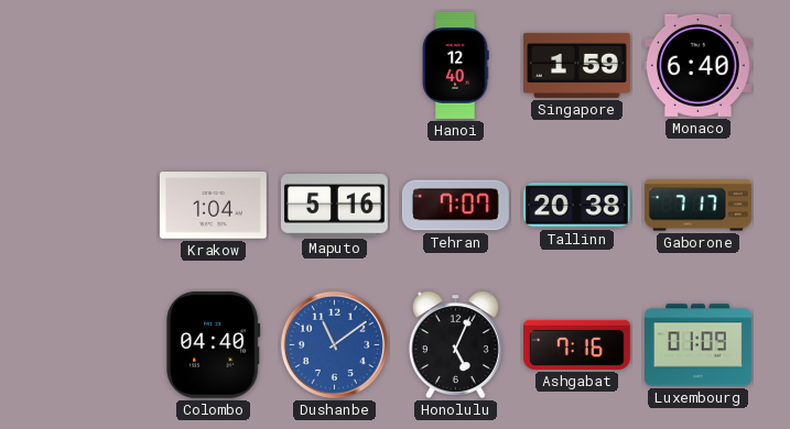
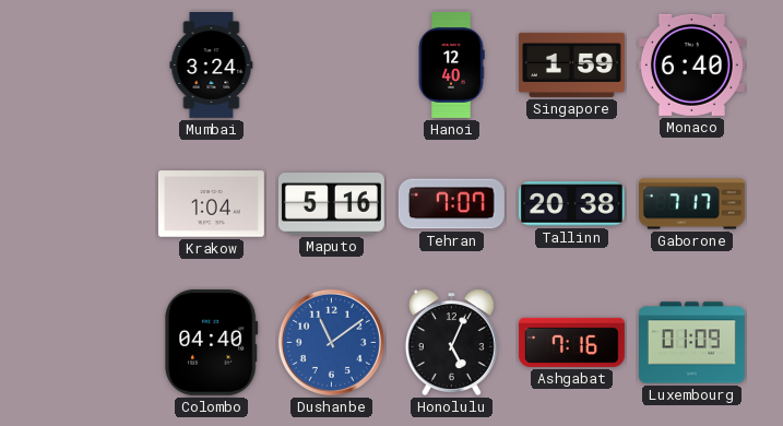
Mumbai: none -> 3:24 (212, 66)
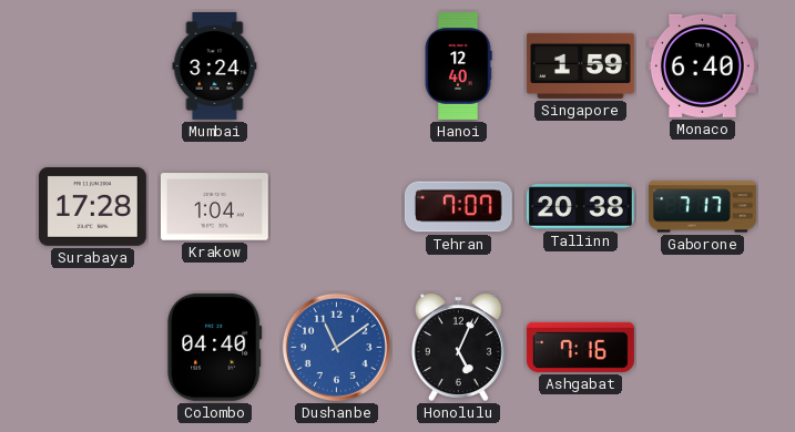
Surabaya: none -> 17:28 (92, 206)
Maputo: 5:16 -> none (331, 204)
Luxembourg: 01:09 -> none (692, 343)
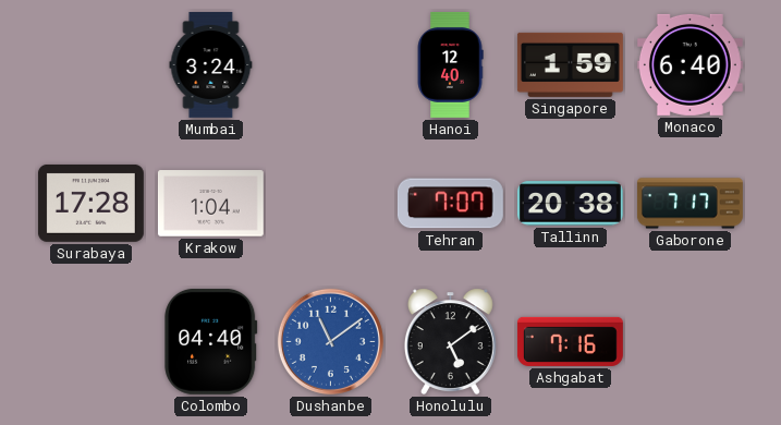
Honolulu: 5:04 -> 5:09 (450, 341)
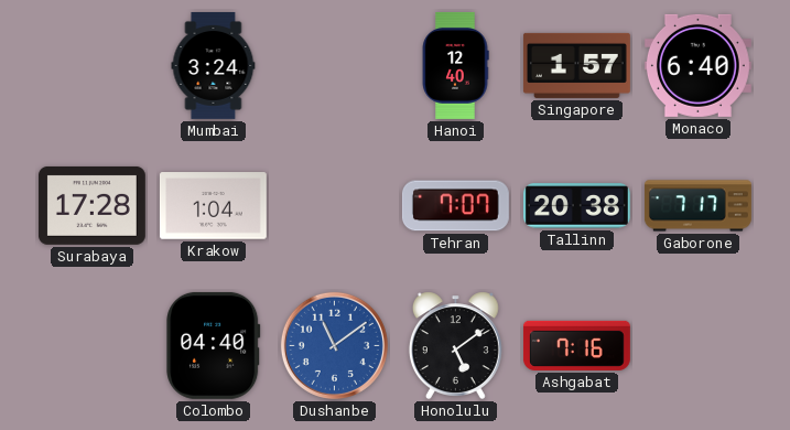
Singapore: 1:59 -> 1:57 (576, 65)
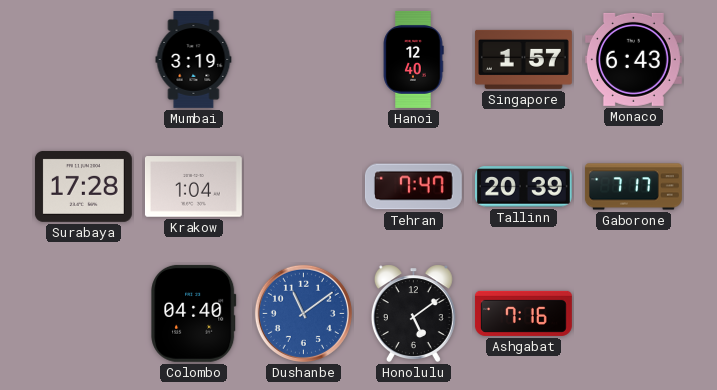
Mumbai: 3:24 -> 3:19 (194, 60)
Monaco: 6:40 -> 6:43 (633, 59)
Tehran: 7:07 -> 7:47 (413, 187)
Tallinn: 20:38 -> 20:39 (523, 187)
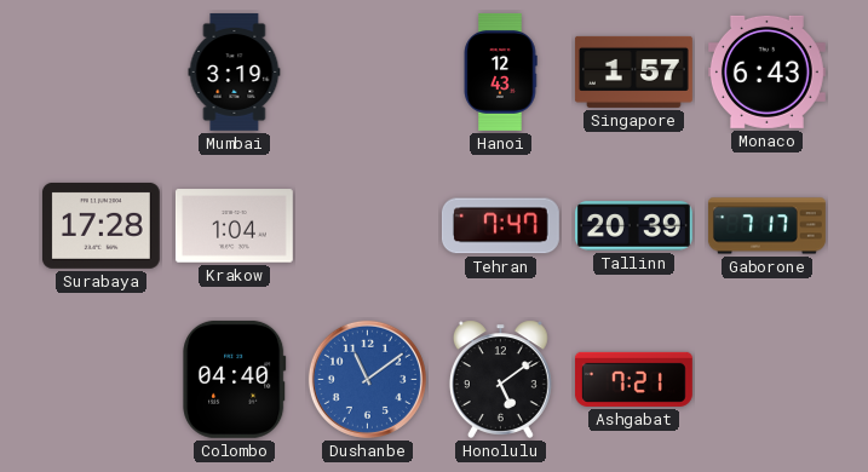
Hanoi: 12:40 -> 12:43 (500, 71)
Ashgabat: 7:16 -> 7:21 (633, 379)
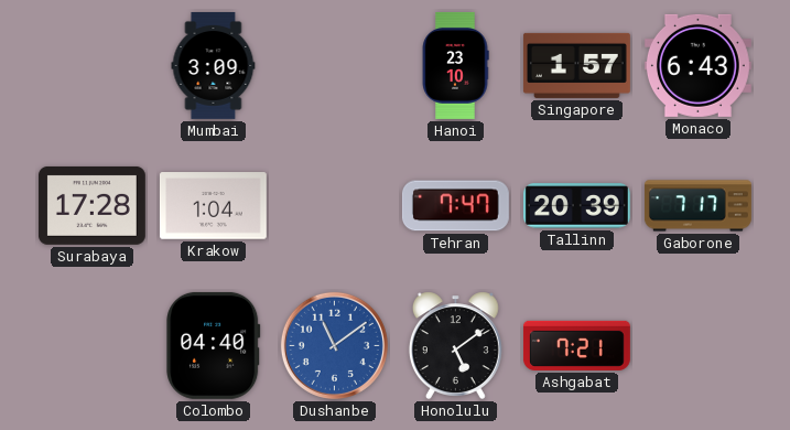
Mumbai: 3:19 -> 3:09 (214, 66)
Hanoi: 12:43 -> 23:10 (455, 65)
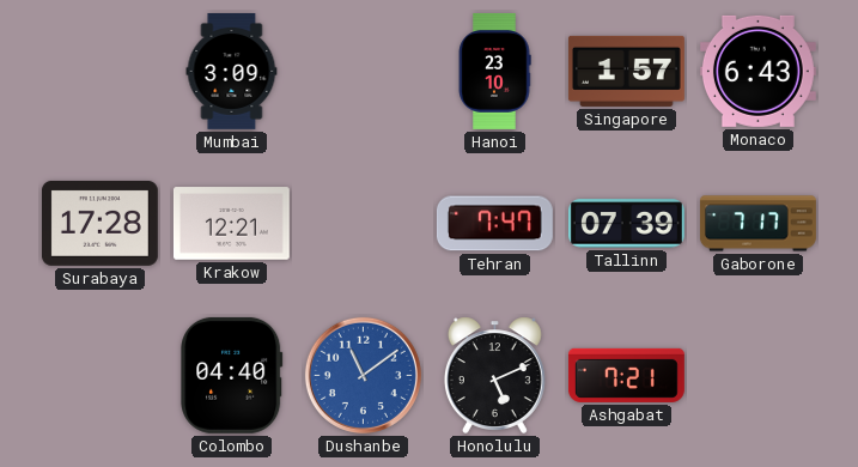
Krakow: 1:04 -> 12:21 (231, 224)
Tallinn: 20:39 -> 07:39 (626, 224)
Honolulu: 5:09 -> 5:11 (494, 375)
